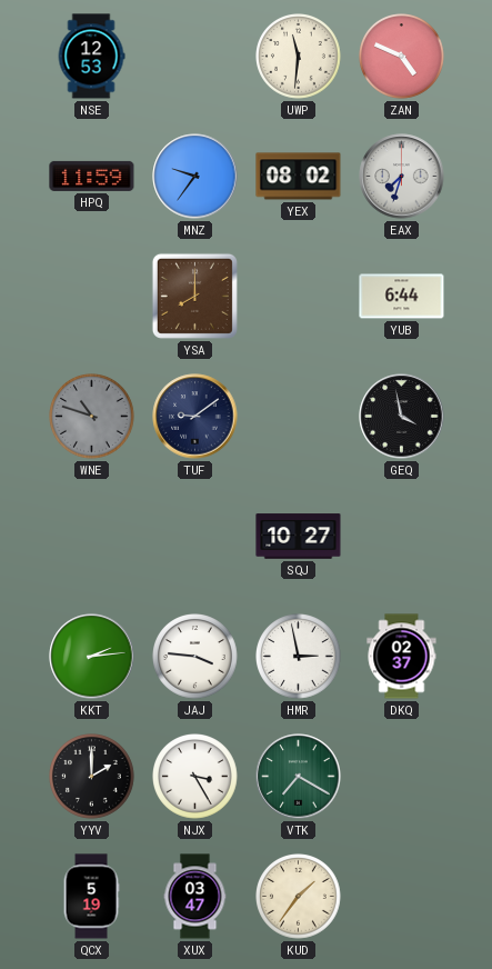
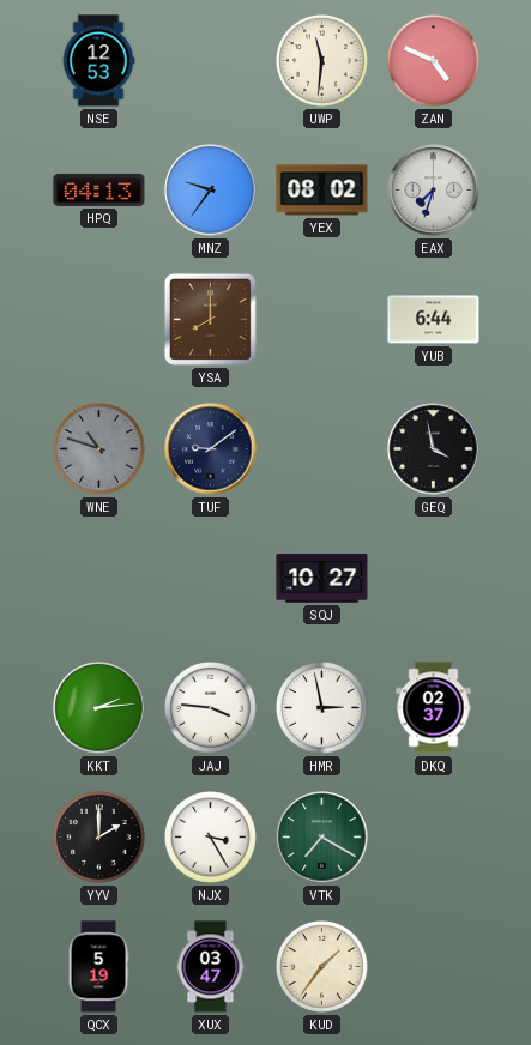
HPQ: 11:59 -> 04:13 (99, 189)
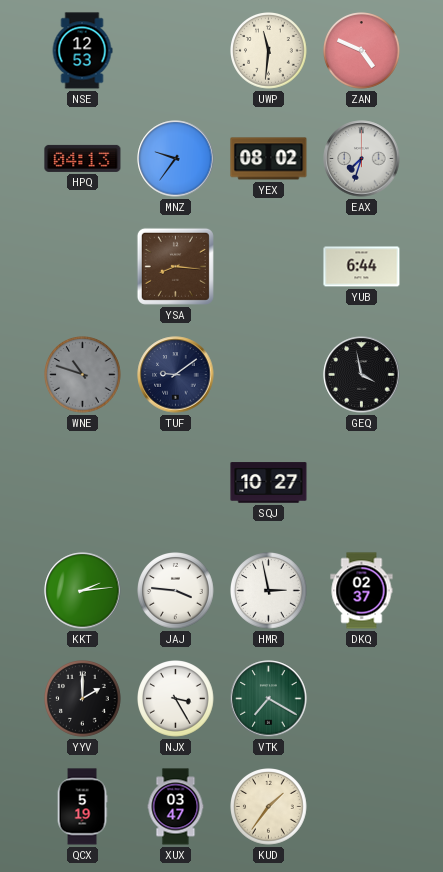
YSA: 8:00 -> 8:16 (175, 266)
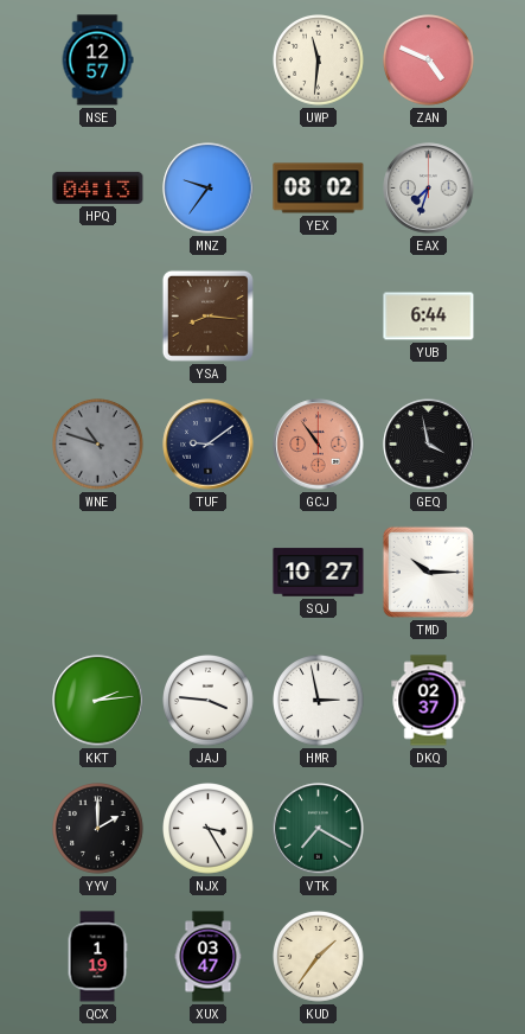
NSE: 12:53 -> 12:57 (97, 60)
GCJ: none -> 10:54 (319, 445)
TMD: none -> 10:15 (428, 572)
QCX: 5:19 -> 1:19 (97, 957)
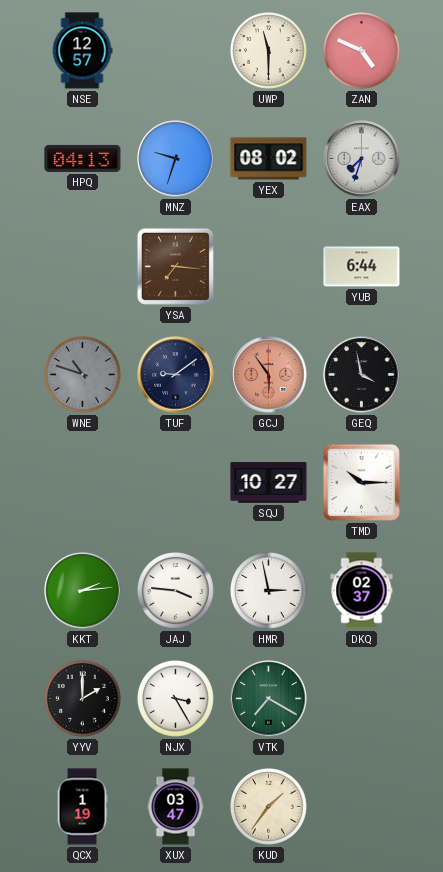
UWP: 11:31 -> 11:30 (269, 51)
MNZ: 9:36 -> 9:33 (176, 159)
YSA: 8:16 -> 7:16 (175, 266)
GCJ: 10:54 -> 5:54 (269, 375)
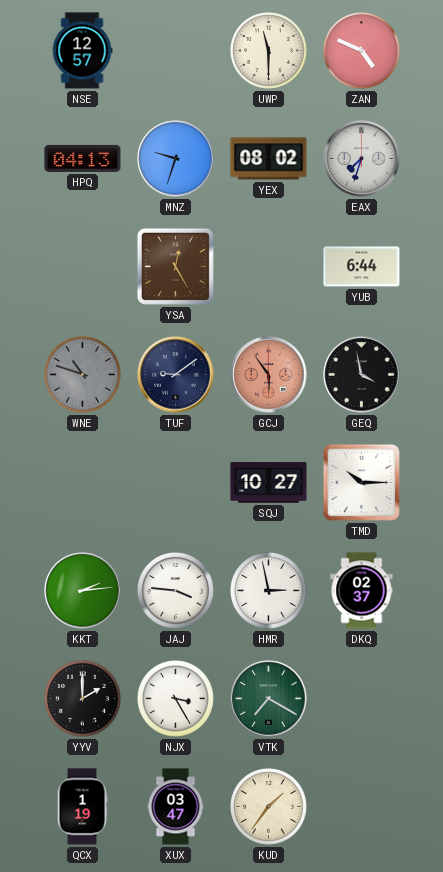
YSA: 7:16 -> 12:25 (175, 266)
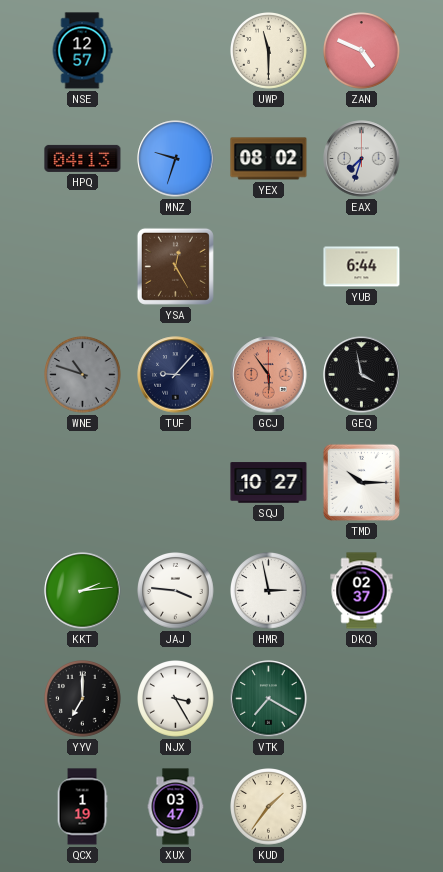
TUF: 9:09 -> 9:07 (176, 375)
YYV: 2:00 -> 7:00 (83, 699)
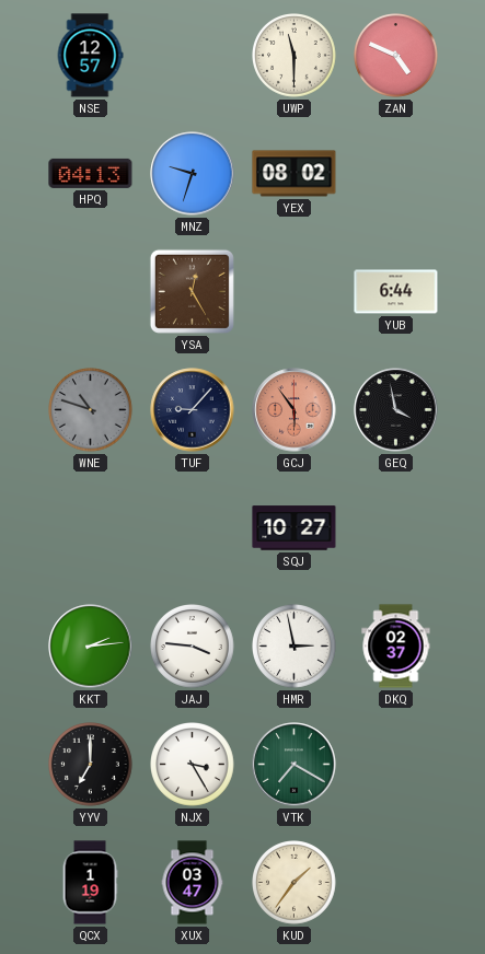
EAX: 7:33 -> none (362, 159)
TMD: 10:15 -> none (361, 482)
